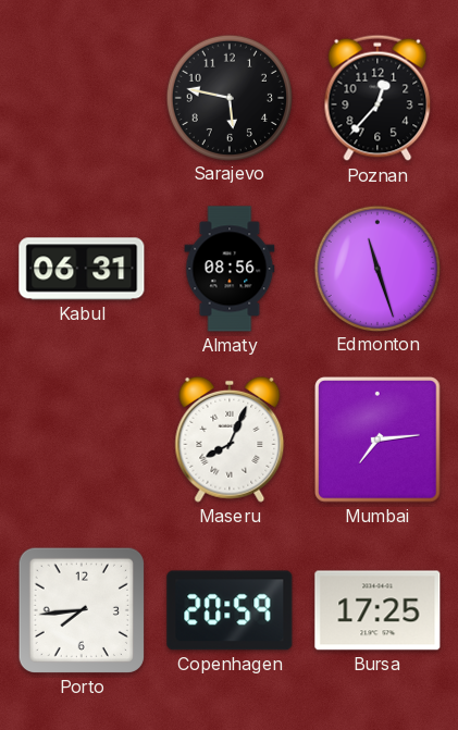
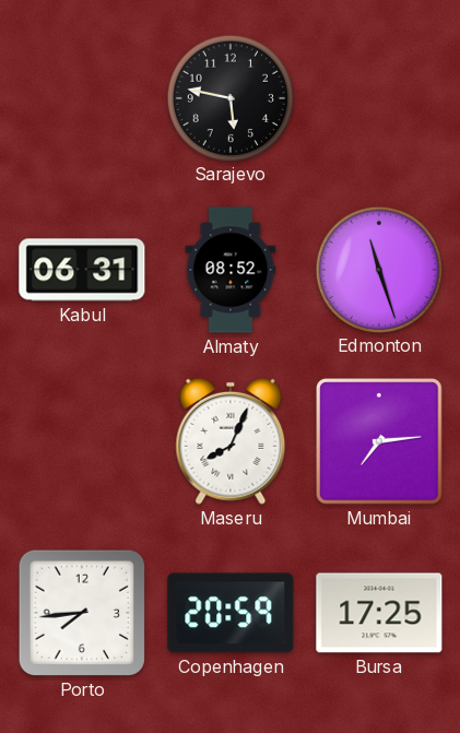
Poznan: 12:37 -> none (377, 98)
Almaty: 08:56 -> 08:52 (231, 270)
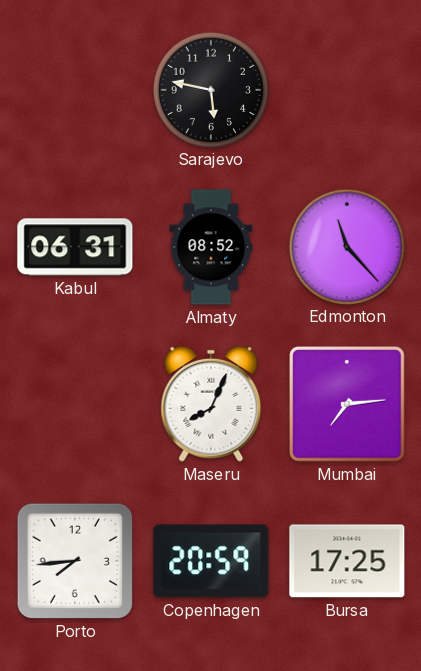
Edmonton: 11:27 -> 11:23 (346, 246)
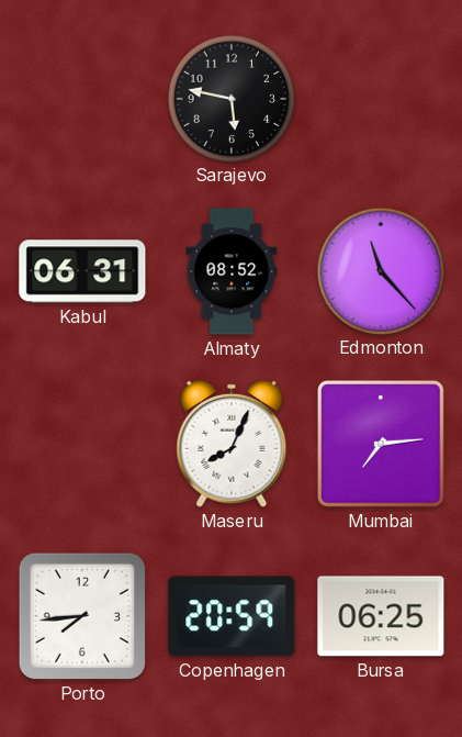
Bursa: 17:25 -> 06:25 (381, 616)
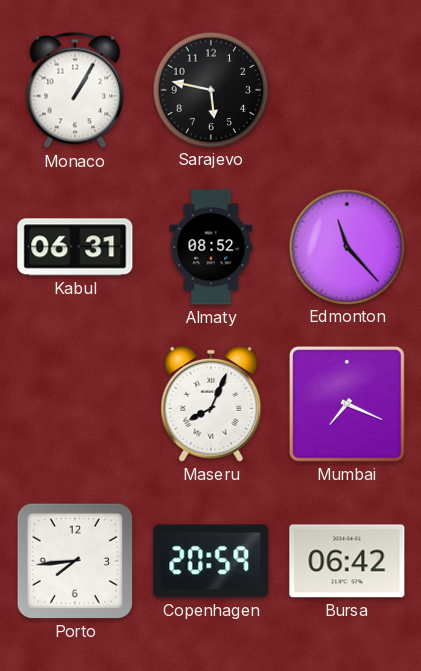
Monaco: none -> 1:05 (75, 90)
Mumbai: 7:14 -> 7:19 (348, 405)
Bursa: 06:25 -> 06:42 (347, 561)
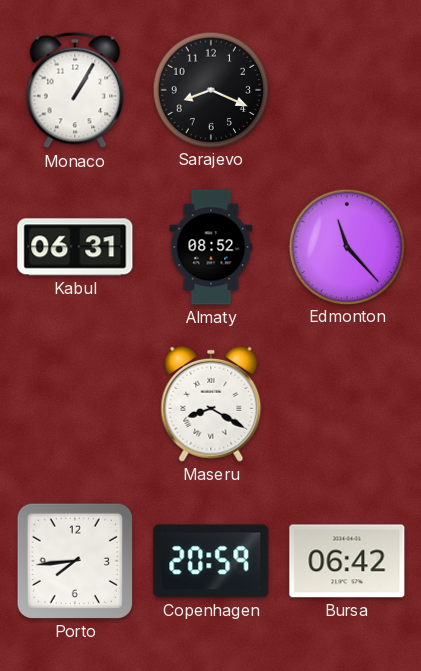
Sarajevo: 5:47 -> 8:19 (210, 89)
Maseru: 8:04 -> 8:20 (211, 404)
Mumbai: 7:19 -> none (348, 405)
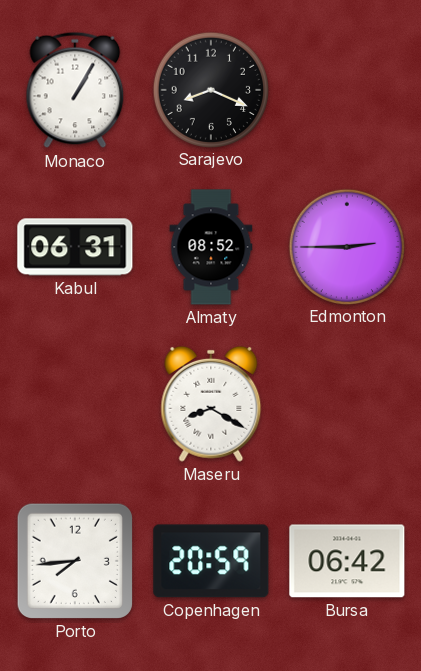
Edmonton: 11:23 -> 2:45 (346, 246)
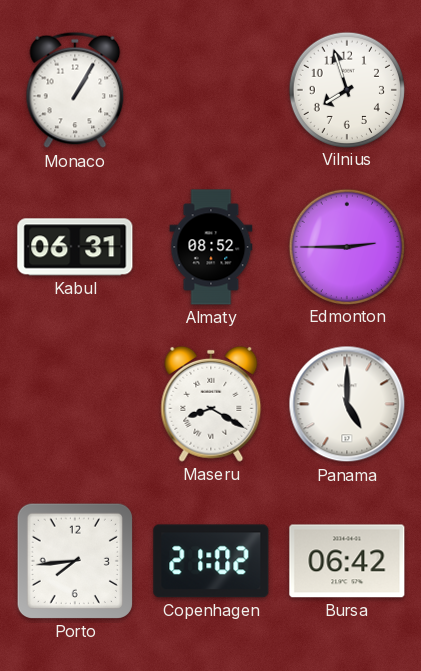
Sarajevo: 8:19 -> none (210, 89)
Vilnius: none -> 7:57 (346, 89)
Panama: none -> 5:00 (347, 404)
Copenhagen: 20:59 -> 21:02 (211, 561)
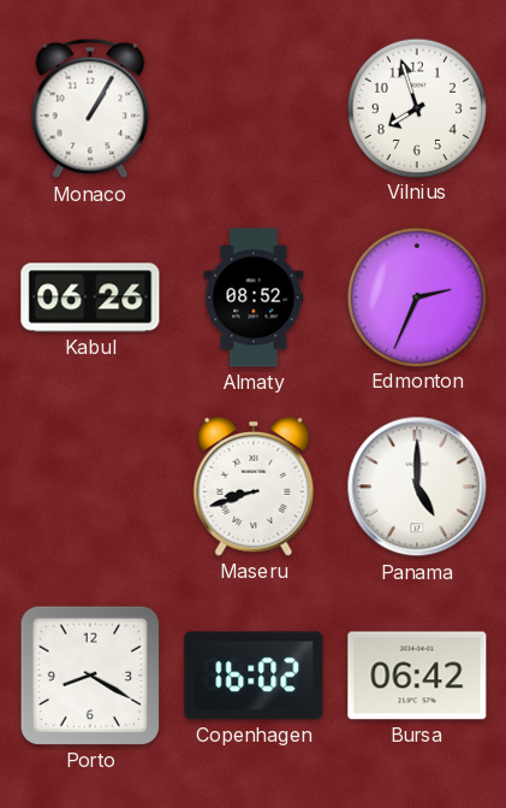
Kabul: 06:31 -> 06:26 (90, 297)
Edmonton: 2:45 -> 2:34 (416, 296)
Maseru: 8:20 -> 8:42 (254, 486)
Porto: 7:44 -> 8:20 (90, 676)
Copenhagen: 21:02 -> 16:02 (254, 676)
